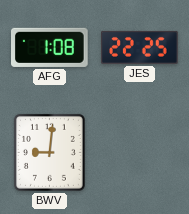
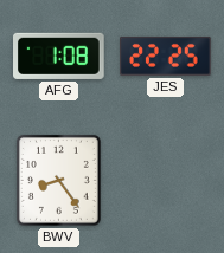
BWV: 9:01 -> 8:24 (58, 180)
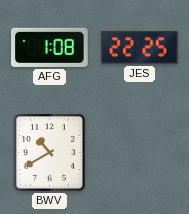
BWV: 8:24 -> 10:40 (49, 152)
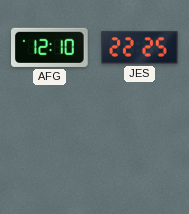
AFG: 1:08 -> 12:10 (50, 47)
BWV: 10:40 -> none (49, 152)
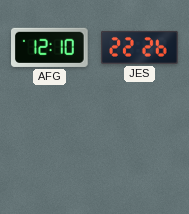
JES: 22:25 -> 22:26 (140, 47)
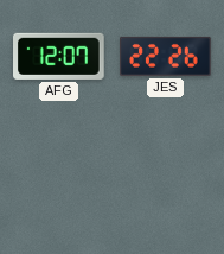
AFG: 12:10 -> 12:07 (59, 56)
